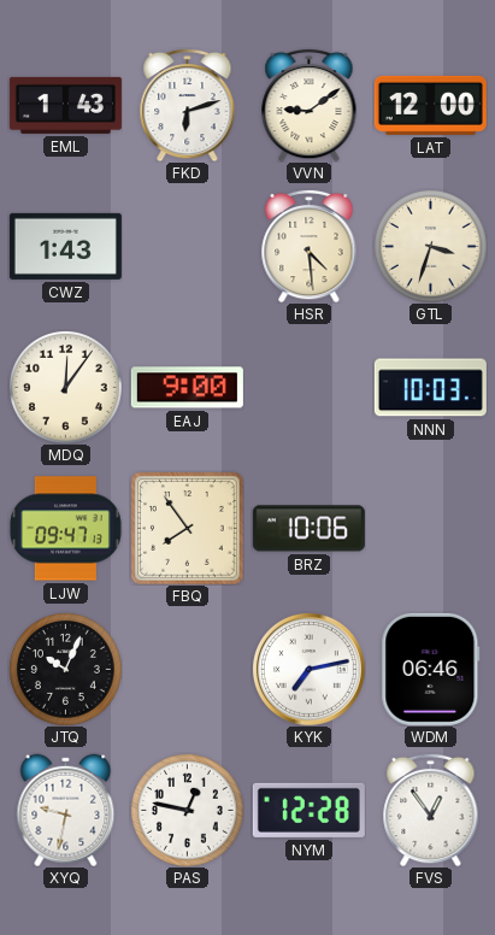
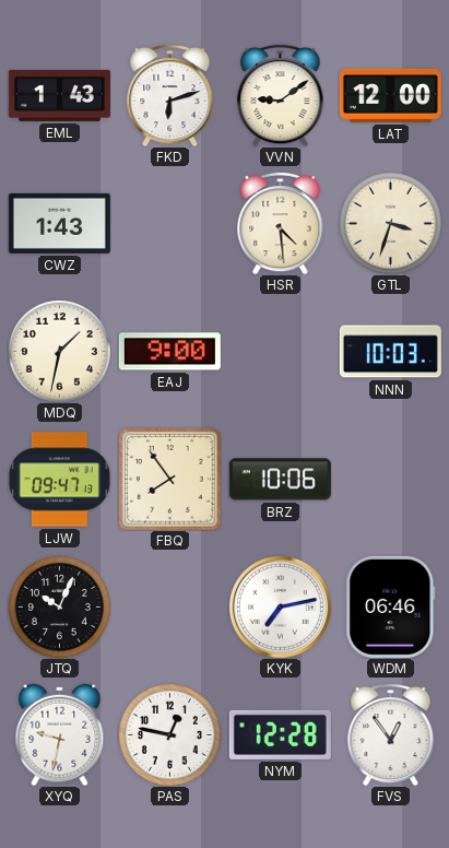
MDQ: 12:06 -> 1:32 (60, 352)
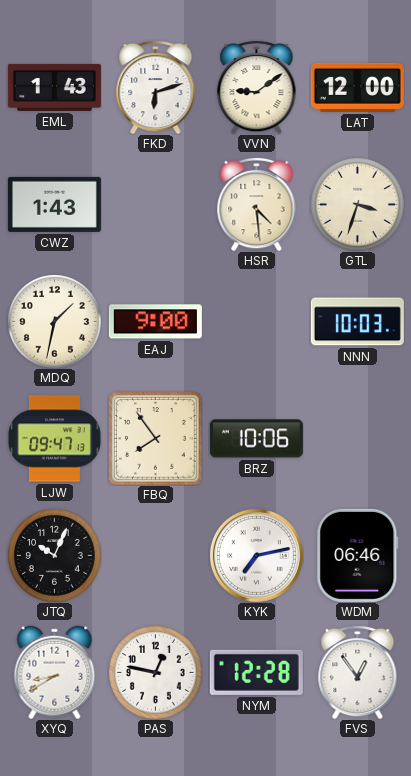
XYQ: 9:32 -> 8:40 (55, 672)
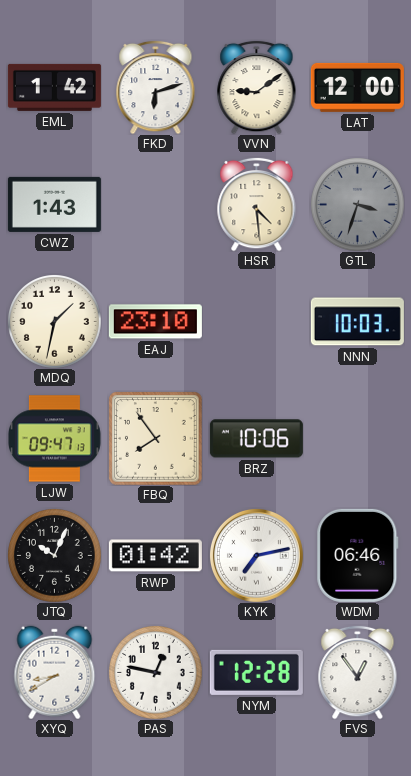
EML: 1:43 -> 1:42 (54, 87)
GTL dial: cream -> grey (358, 205)
EAJ: 9:00 -> 23:10 (155, 322)
RWP: none -> 01:42 (155, 556)
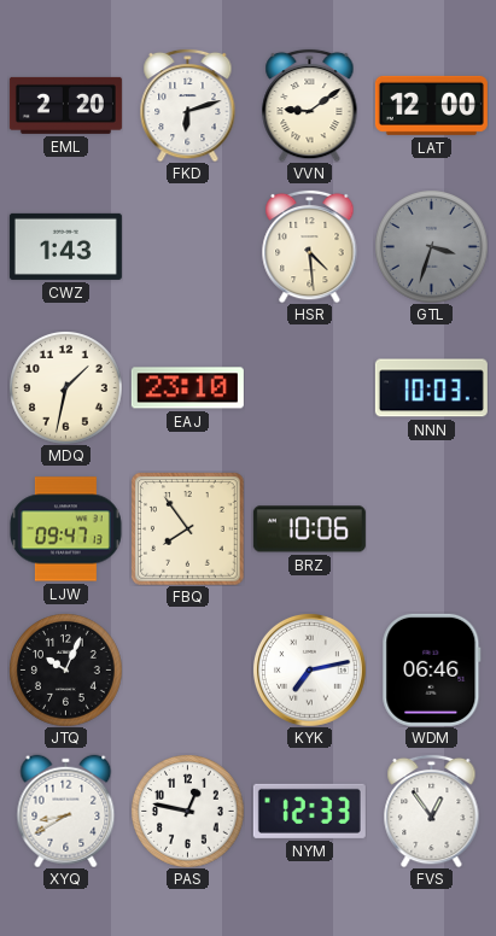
EML: 1:42 -> 2:20 (65, 105)
RWP: 01:42 -> none (155, 556)
NYM: 12:28 -> 12:33 (309, 811)
